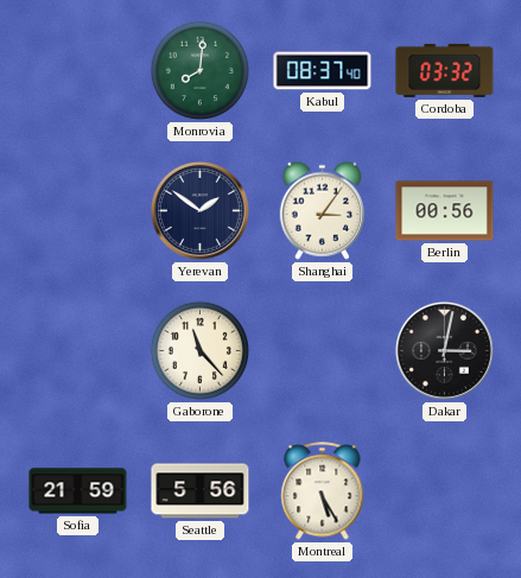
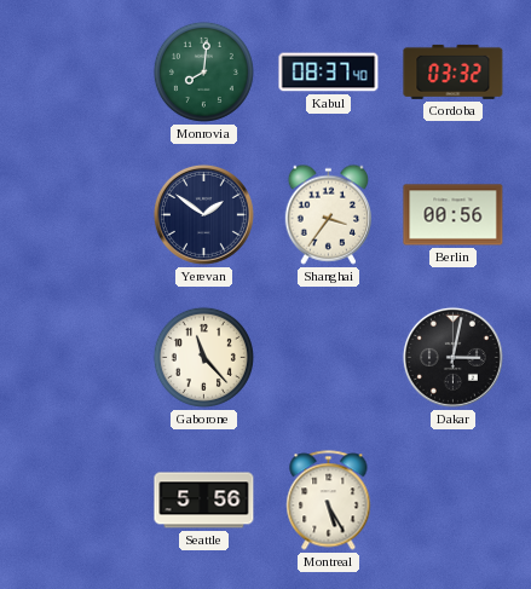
Shanghai: 3:06 -> 3:36 (328, 214)
Sofia: 21:59 -> none (78, 491)
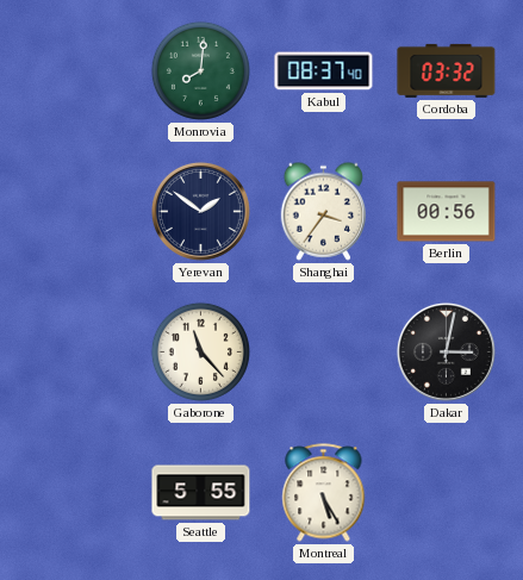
Seattle: 5:56 -> 5:55 (201, 493)
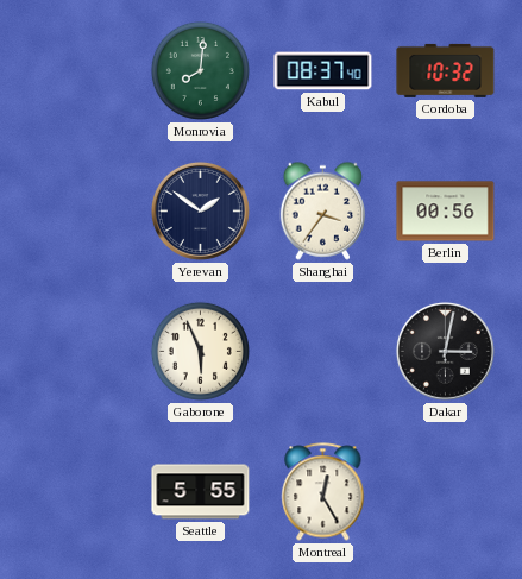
Cordoba: 03:32 -> 10:32 (446, 70)
Gaborone: 11:23 -> 5:56 (200, 351)
Montreal: 5:25 -> 12:25 (323, 492)
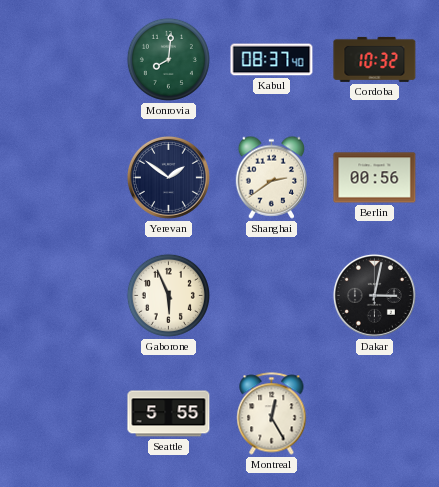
Shanghai: 3:36 -> 2:39 (271, 177)
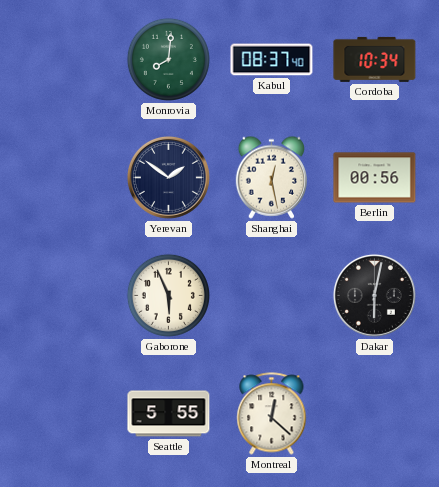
Cordoba: 10:32 -> 10:34 (375, 59)
Shanghai: 2:39 -> 12:28 (271, 177)
Dakar: 3:02 -> 6:02 (374, 295)
Montreal: 12:25 -> 12:22 (272, 414)
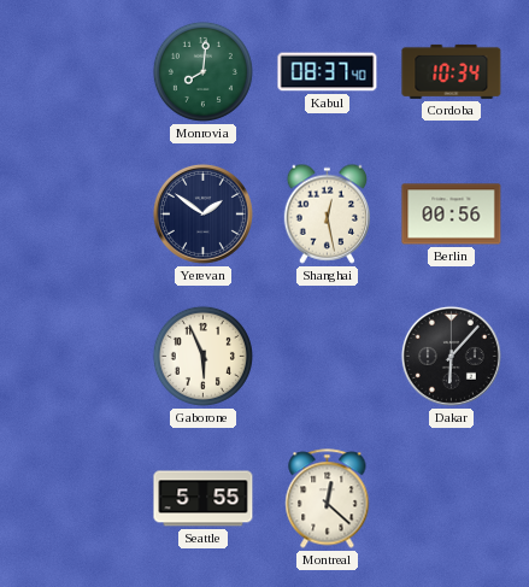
Dakar: 6:02 -> 6:07 (451, 356)
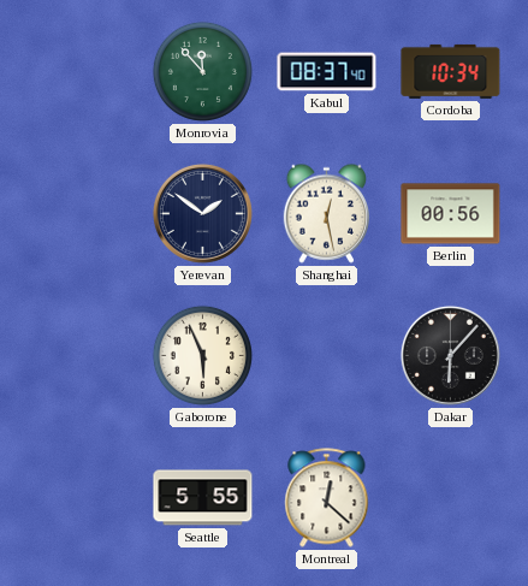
Monrovia: 8:01 -> 11:53 (202, 71)
